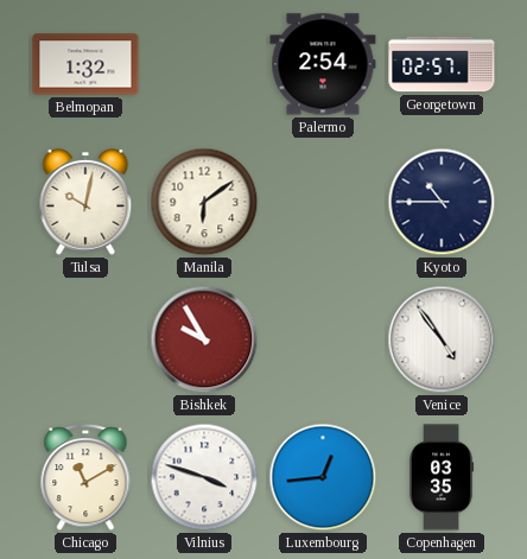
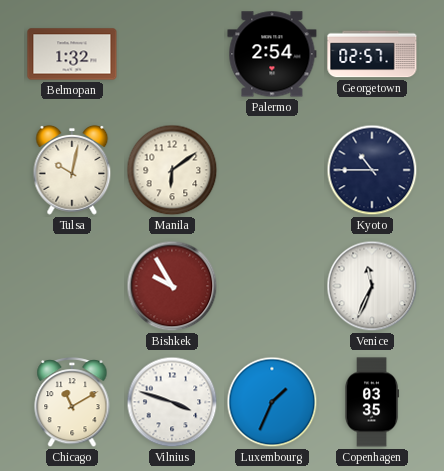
Venice: 4:54 -> 11:34 (372, 286)
Luxembourg: 12:44 -> 1:34 (272, 402)
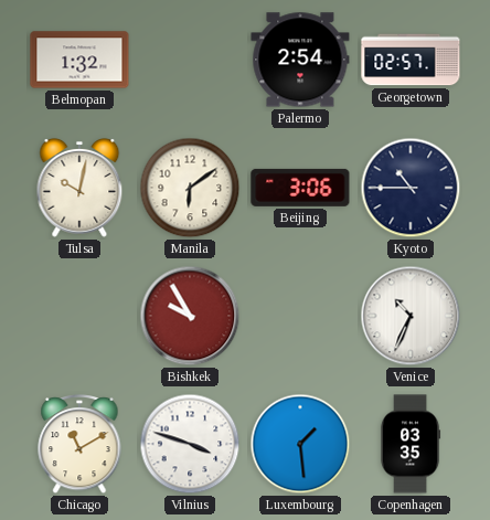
Beijing: none -> 3:06 (300, 188)
Venice: 11:34 -> 10:34 (411, 316)
Luxembourg: 1:34 -> 1:29 (300, 444)
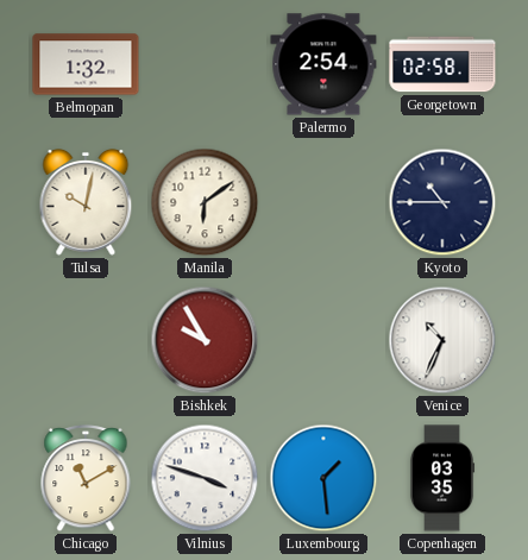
Georgetown: 02:57 -> 02:58 (442, 64)
Beijing: 3:06 -> none (300, 188)
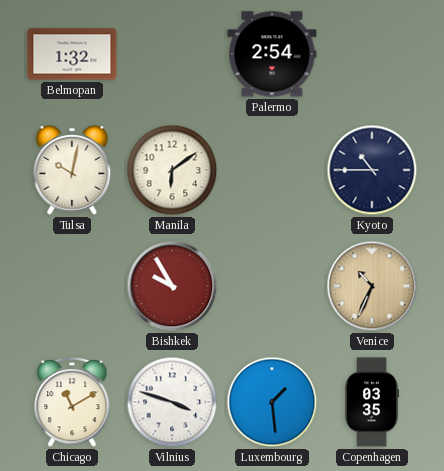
Georgetown: 02:58 -> none (442, 64)
Venice dial: white -> champagne (372, 286)
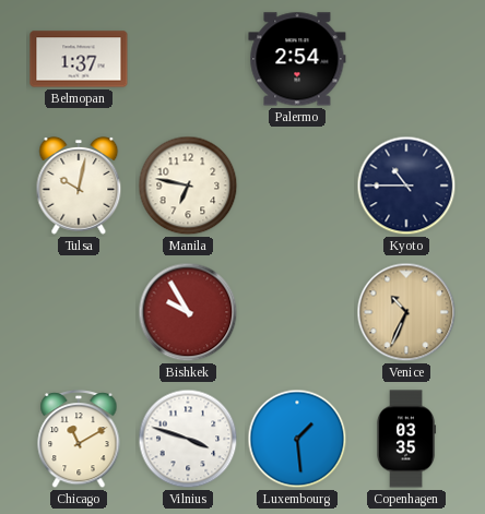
Belmopan: 1:32 -> 1:37 (79, 59)
Manila: 6:09 -> 6:47 (188, 186)
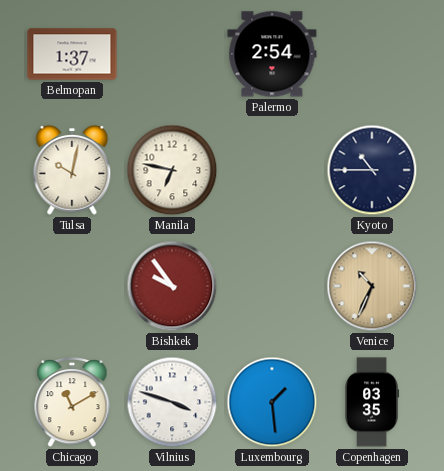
Bishkek: 9:55 -> 9:54 (172, 286)
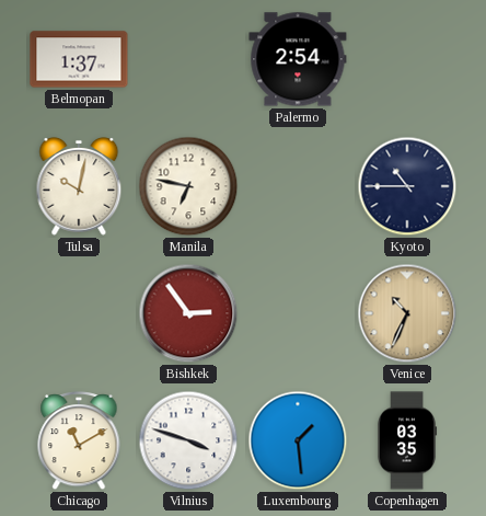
Bishkek: 9:54 -> 2:54 (188, 313)
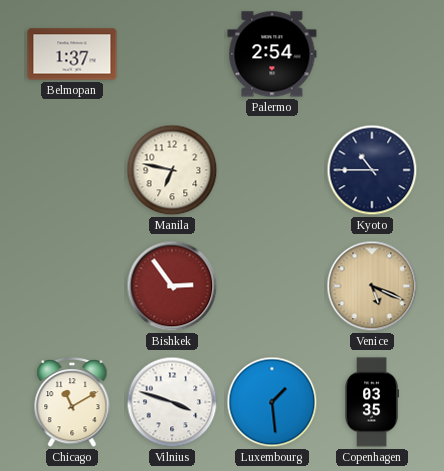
Tulsa: 10:02 -> none (79, 186)
Venice: 10:34 -> 5:19 (372, 286)
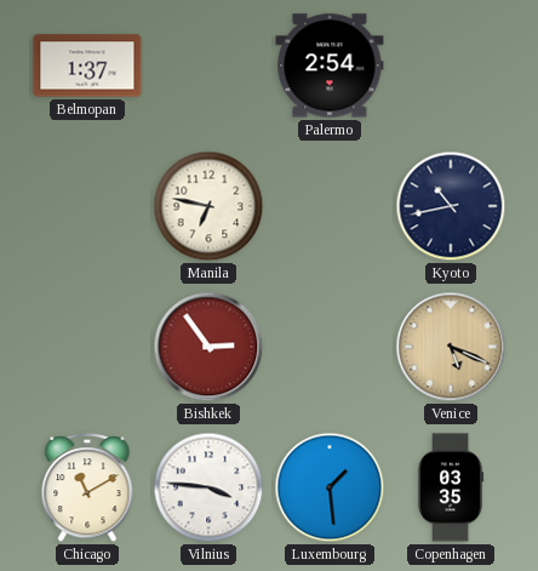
Kyoto: 10:45 -> 10:43 (451, 206)
Vilnius: 3:48 -> 3:46 (208, 487)
